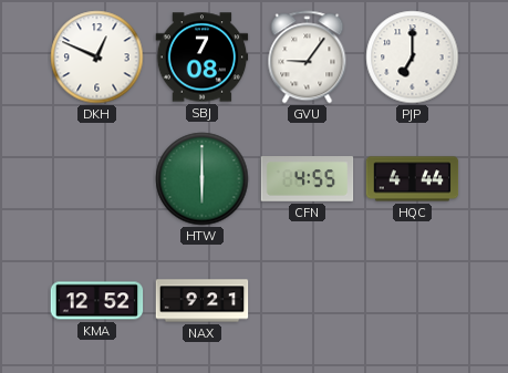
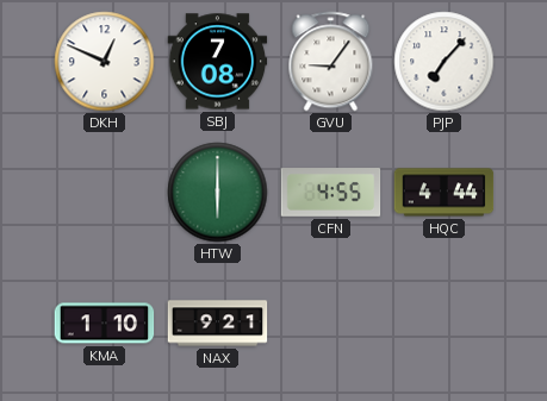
PJP: 7:00 -> 7:07 (445, 62)
KMA: 12:52 -> 1:10 (105, 324)
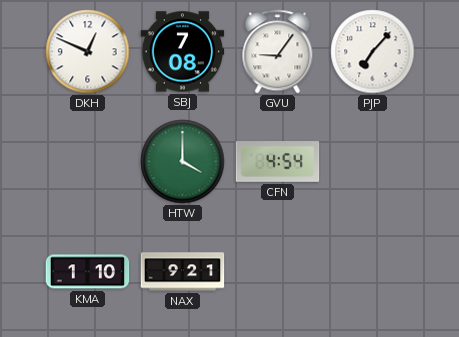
HTW: 6:00 -> 4:00 (183, 162)
CFN: 4:55 -> 4:54 (278, 162)
HQC: 4:44 -> none (445, 193)
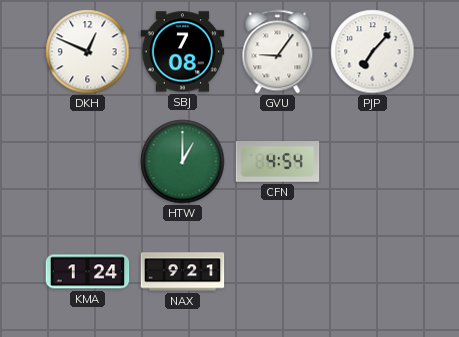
HTW: 4:00 -> 1:00 (183, 162)
KMA: 1:10 -> 1:24 (88, 272)
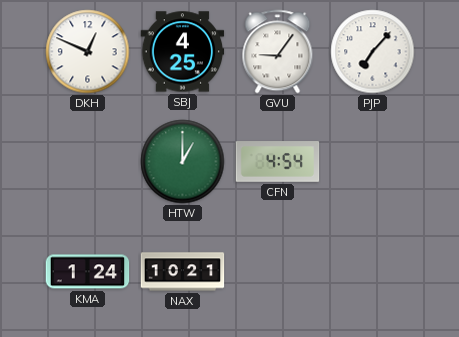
SBJ: 7:08 -> 4:25 (183, 52)
NAX: 9:21 -> 10:21 (183, 272)
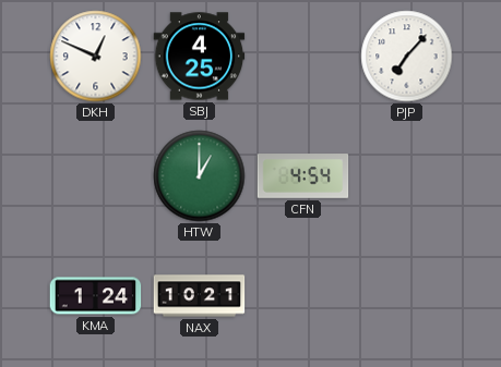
GVU: 9:06 -> none (278, 52)
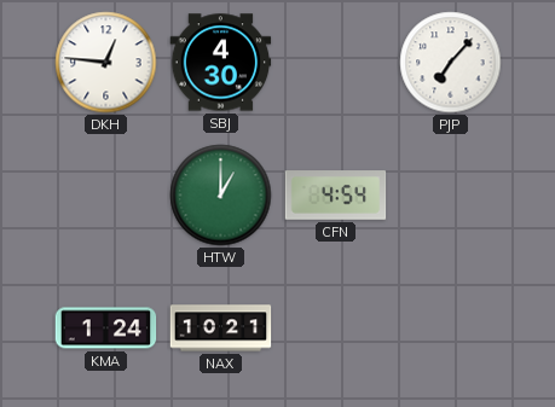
DKH: 12:49 -> 12:46 (106, 63)
SBJ: 4:25 -> 4:30 (221, 63)
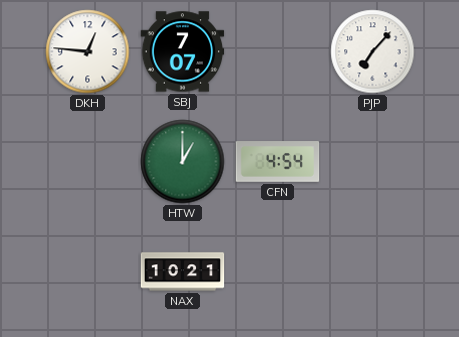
SBJ: 4:30 -> 7:07 (183, 52)
KMA: 1:24 -> none (106, 328)
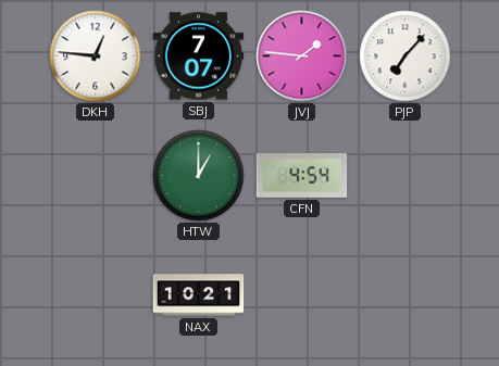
JVJ: none -> 1:46 (302, 56)
